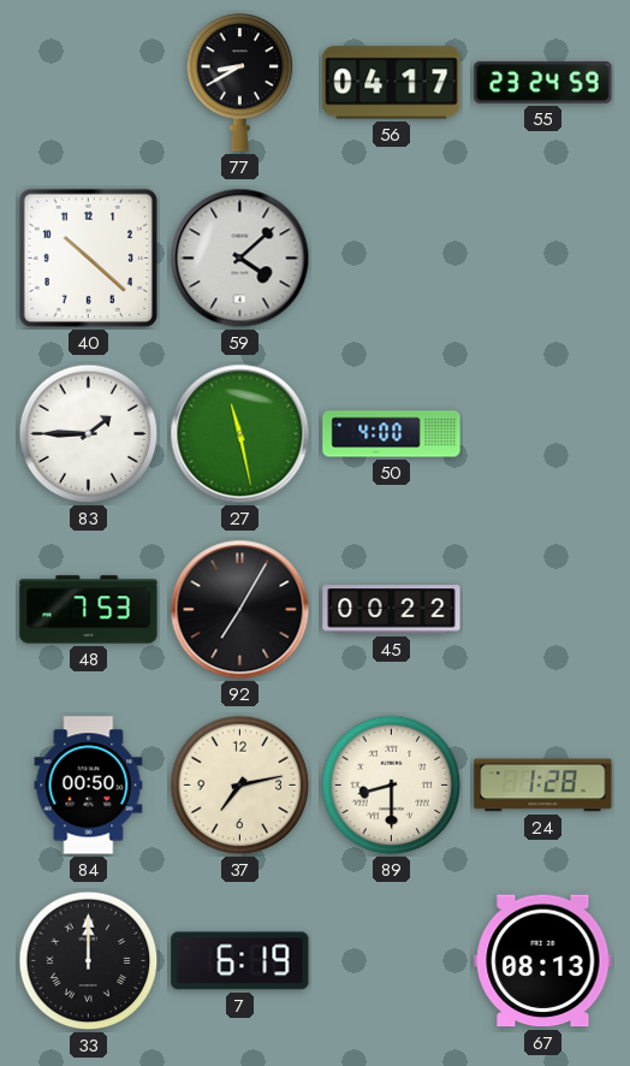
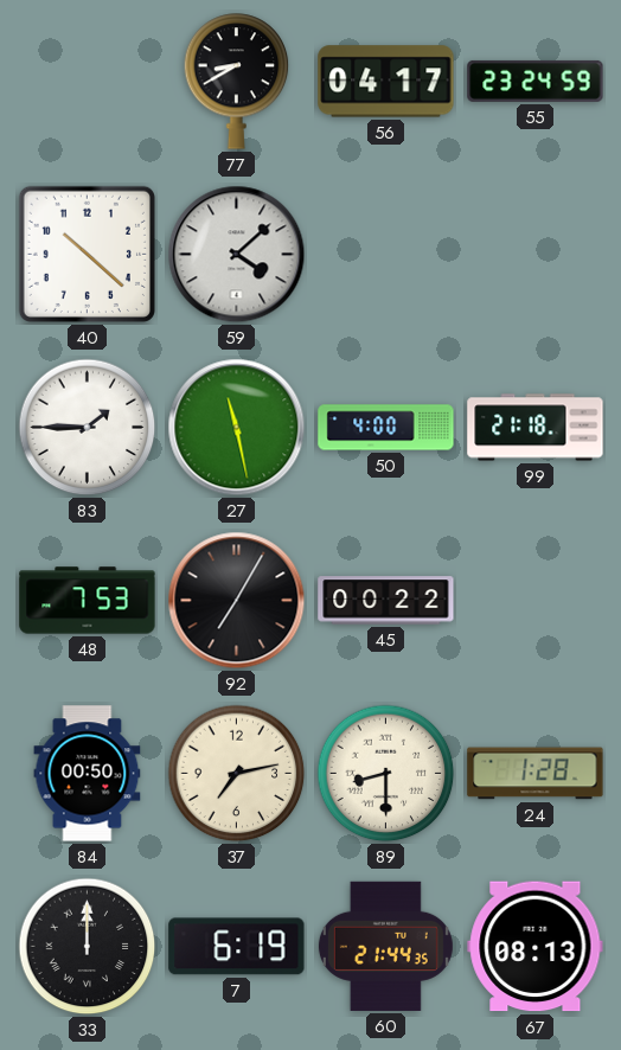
99: none -> 21:18 (536, 428)
60: none -> 21:44 (385, 946)
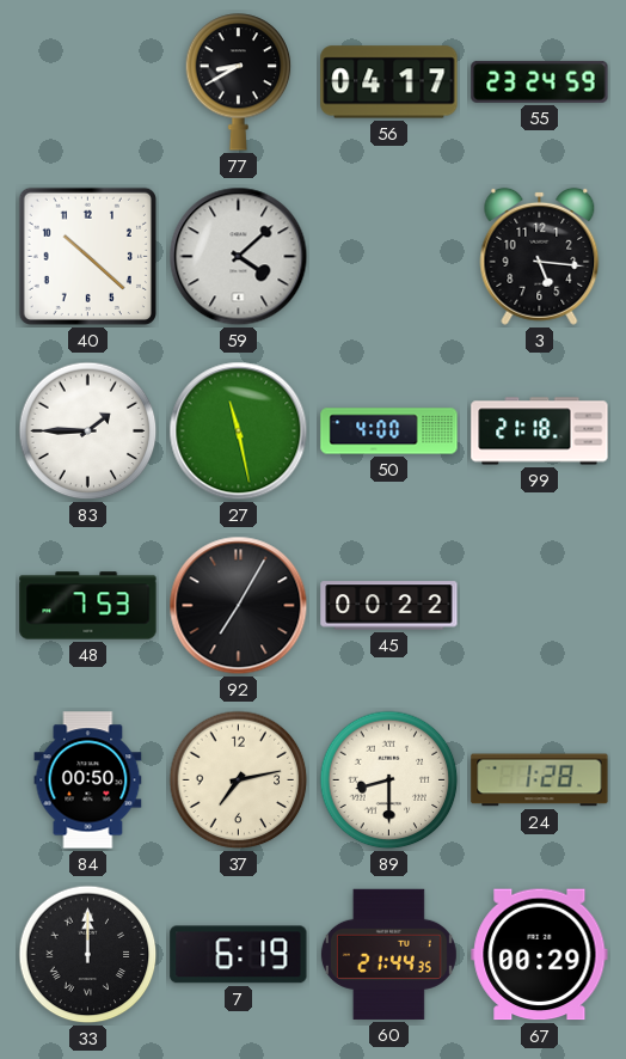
3: none -> 5:16 (540, 256)
67: 08:13 -> 00:29 (540, 955)
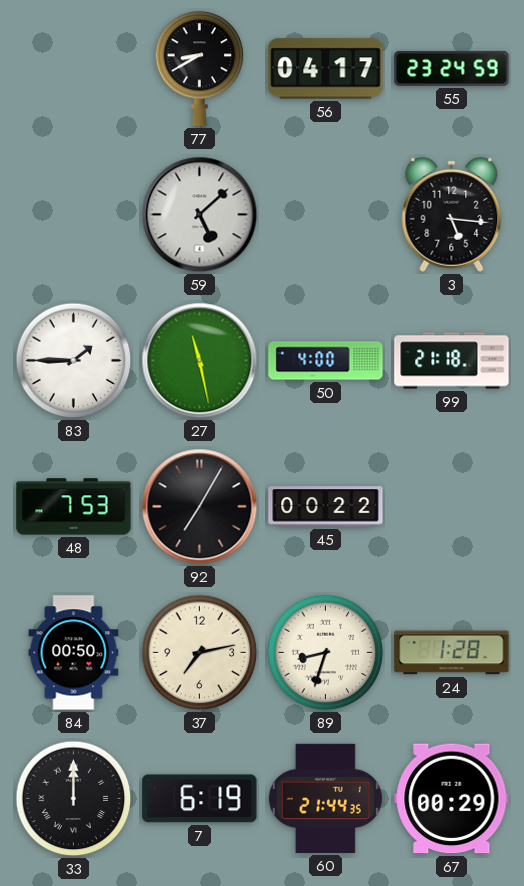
40: 10:22 -> none (87, 256)
59: 4:08 -> 5:08 (200, 215)
89: 8:30 -> 8:33 (326, 653)
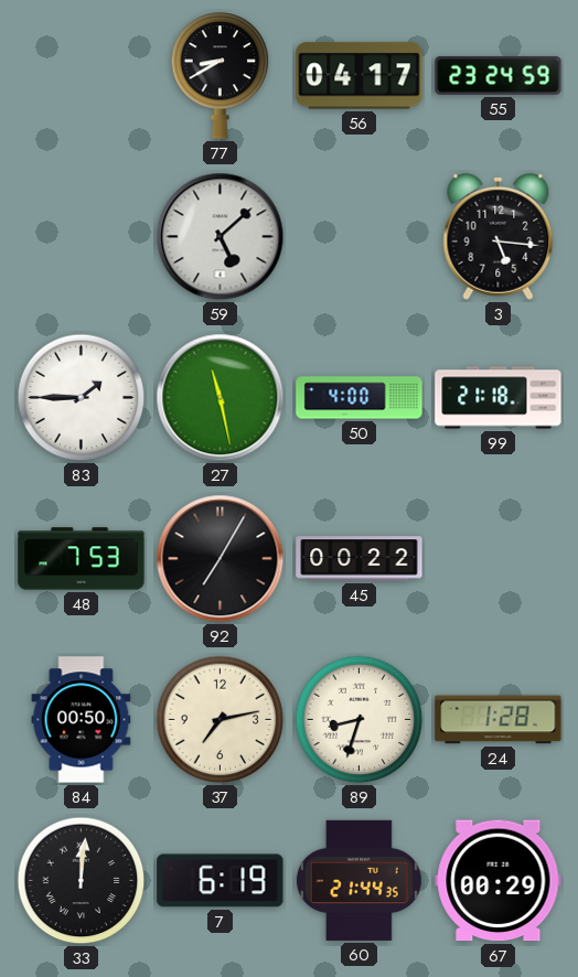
33: 12:00 -> 12:01 (82, 881)
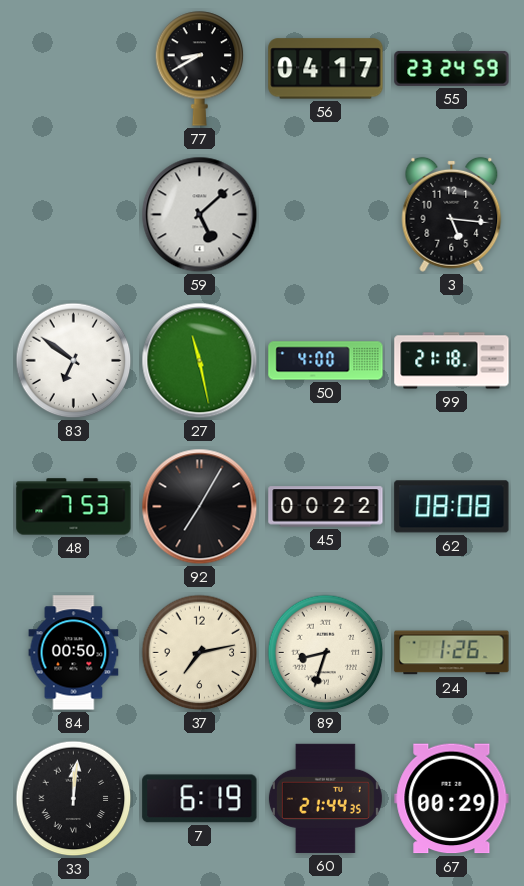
83: 1:45 -> 6:51 (74, 361)
62: none -> 08:08 (452, 507)
24: 1:28 -> 1:26 (452, 653)
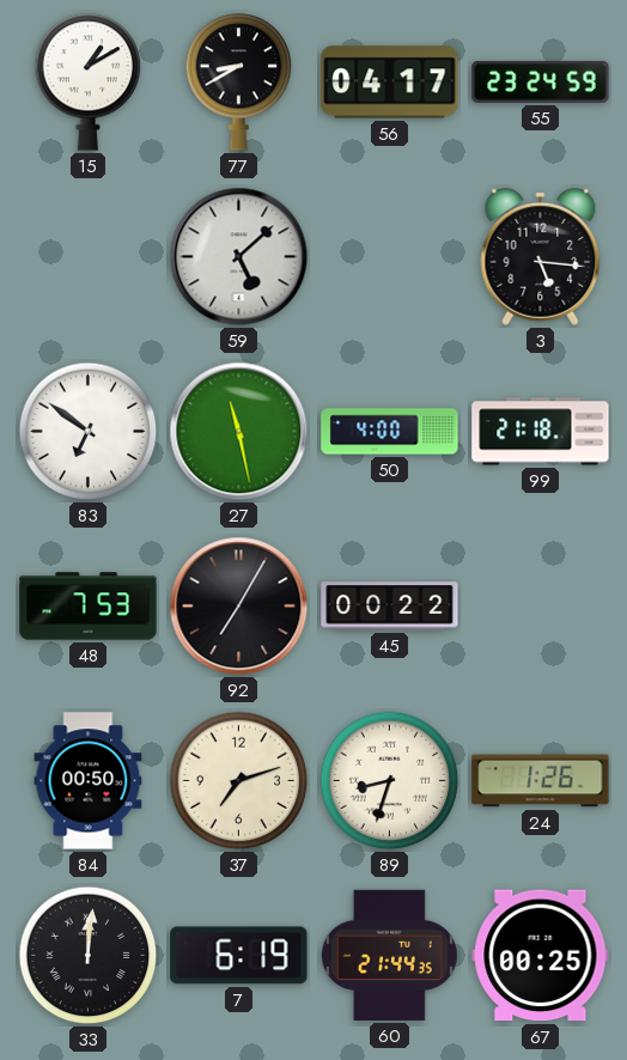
15: none -> 1:10 (89, 83)
62: 08:08 -> none (452, 507)
37: 7:13 -> 7:12 (239, 781)
67: 00:29 -> 00:25 (541, 956)
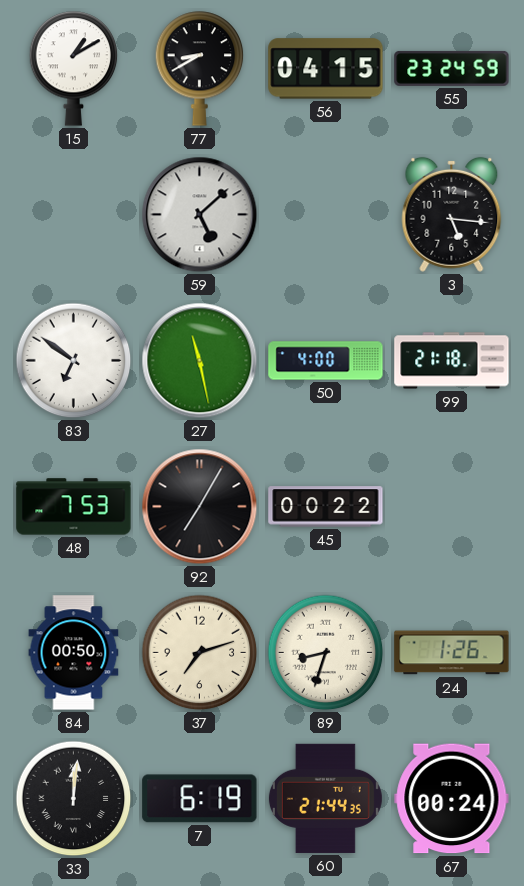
56: 04:17 -> 04:15 (326, 69)
67: 00:25 -> 00:24 (452, 799)
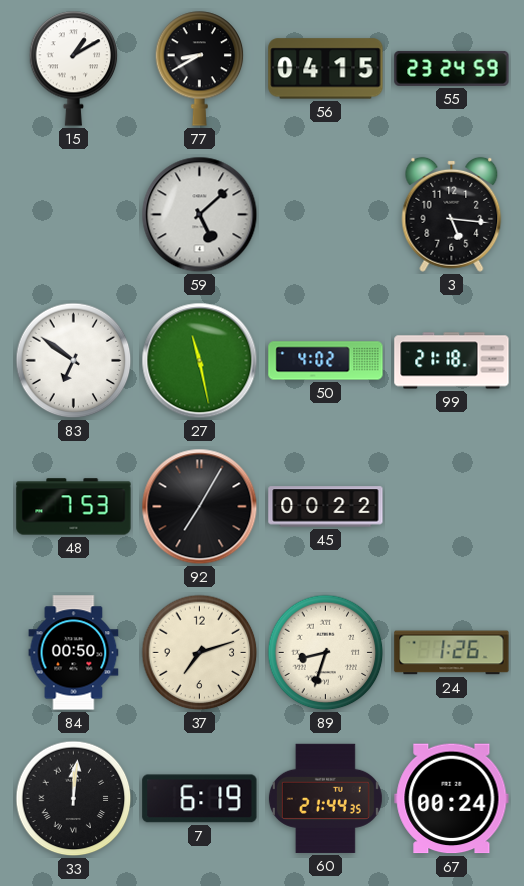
50: 4:00 -> 4:02 (326, 361)
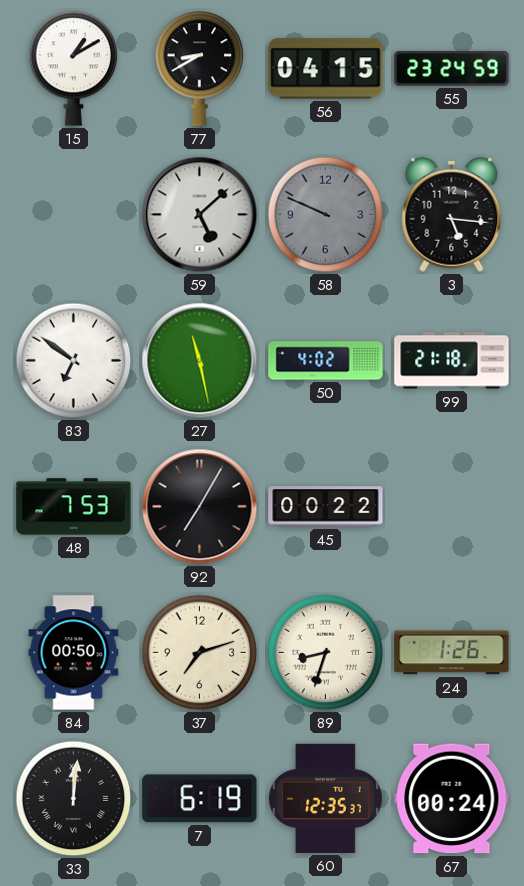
58: none -> 9:49 (326, 215)
60: 21:44 -> 12:35 (325, 798)
